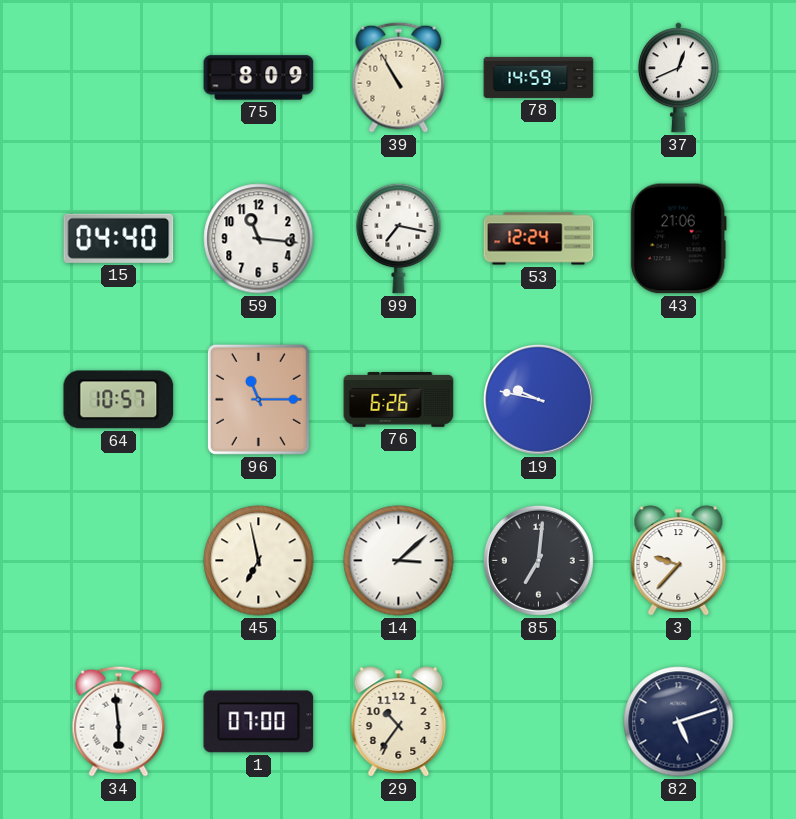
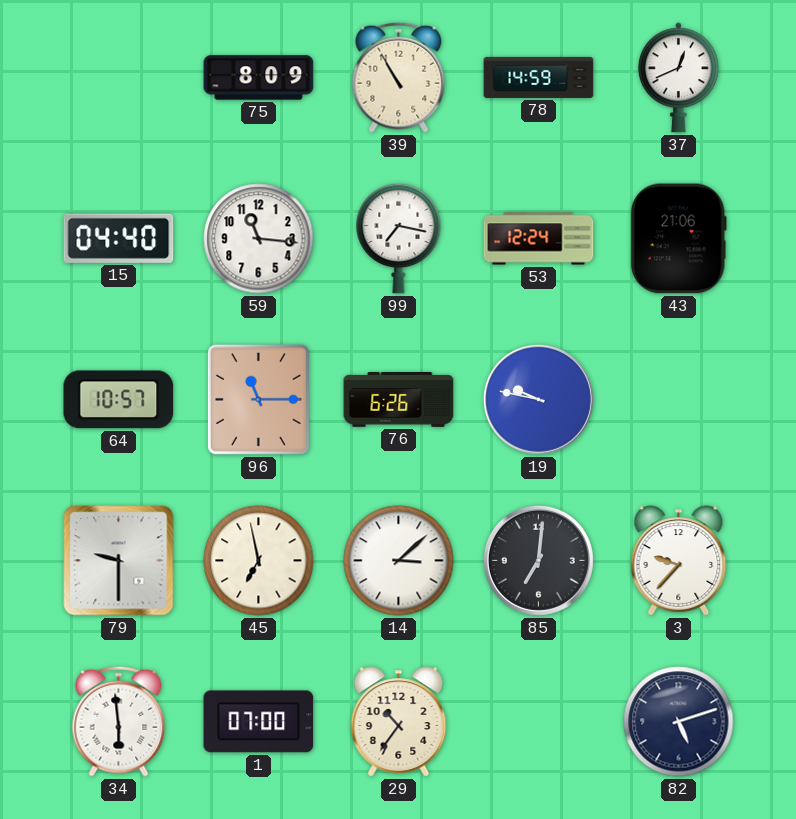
79: none -> 9:30 (119, 561)
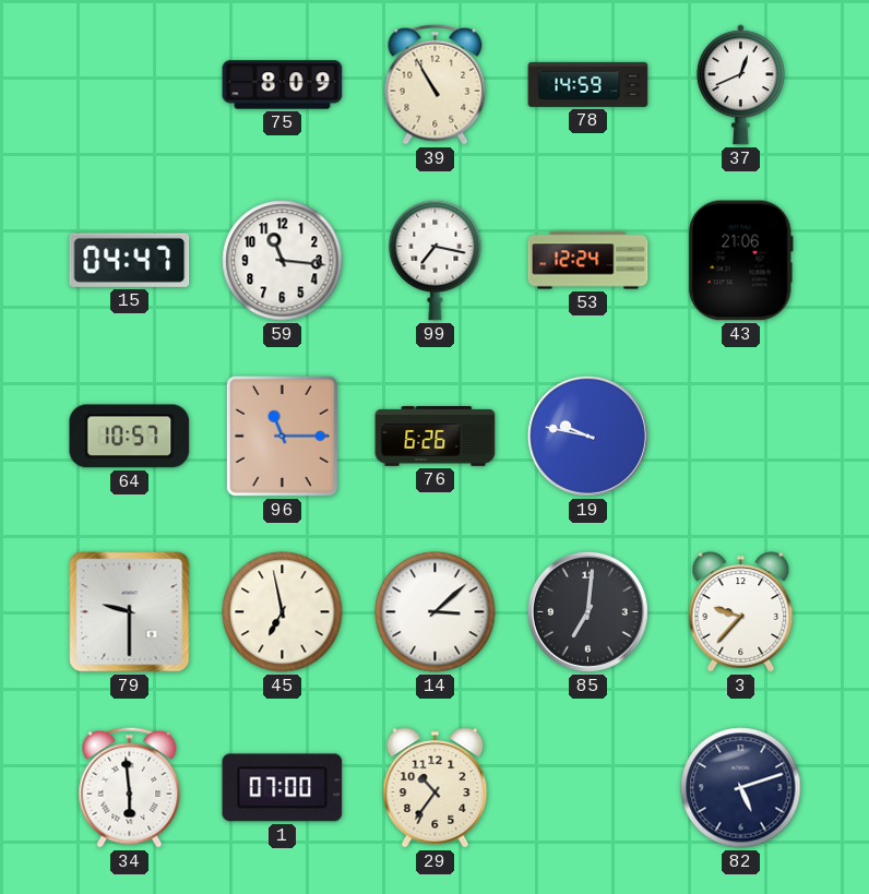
15: 04:40 -> 04:47 (130, 260)
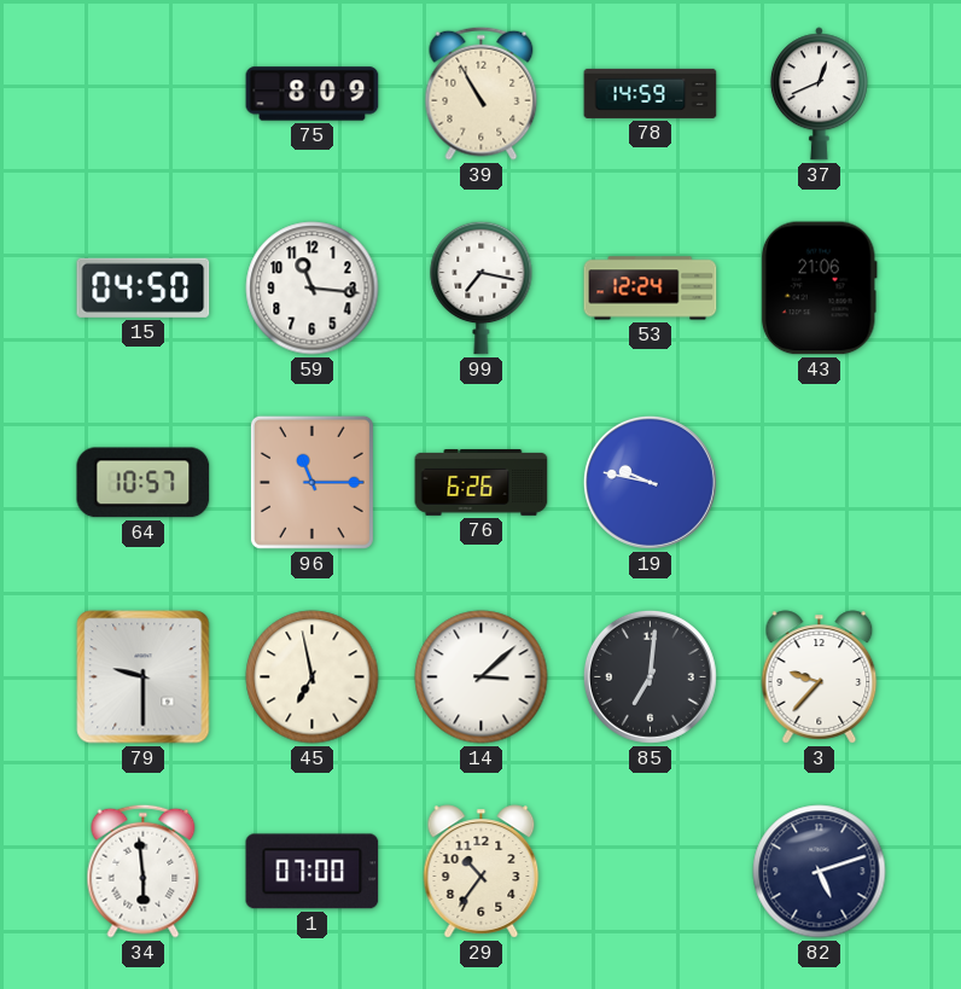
15: 04:47 -> 04:50 (144, 287)
